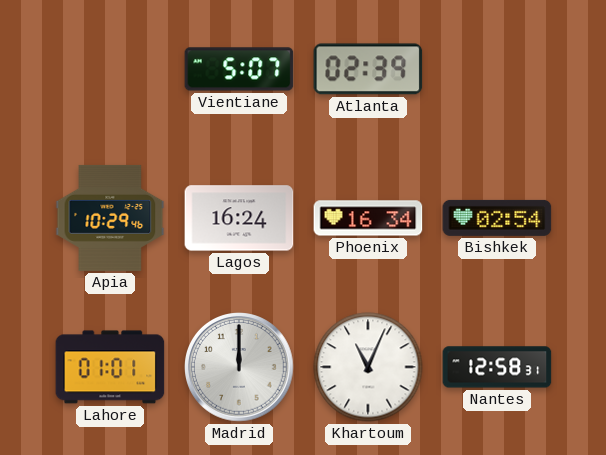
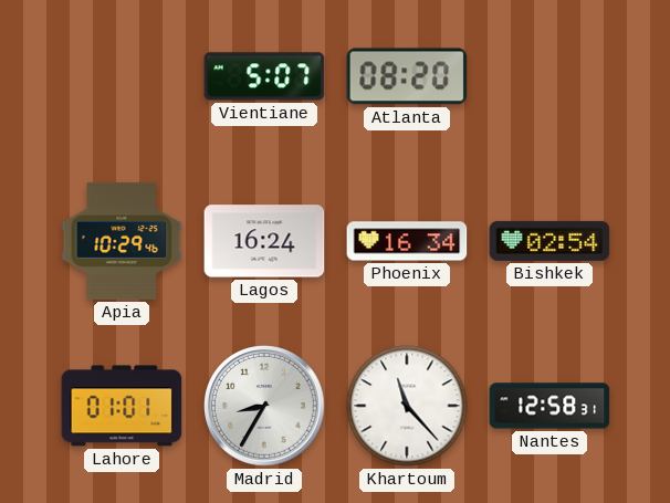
Atlanta: 02:39 -> 08:20 (407, 76)
Madrid: 12:00 -> 8:35 (265, 407)
Khartoum: 11:04 -> 11:23 (407, 406)
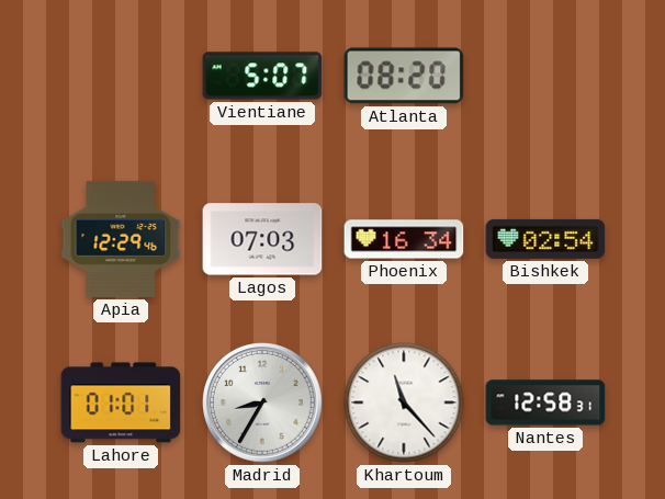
Apia: 10:29 -> 12:29 (121, 239)
Lagos: 16:24 -> 07:03 (262, 239)
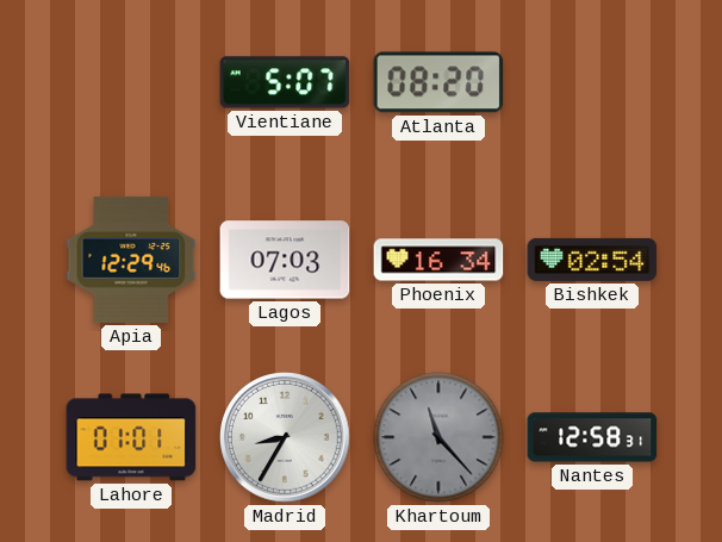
Khartoum dial: white -> grey (438, 437)
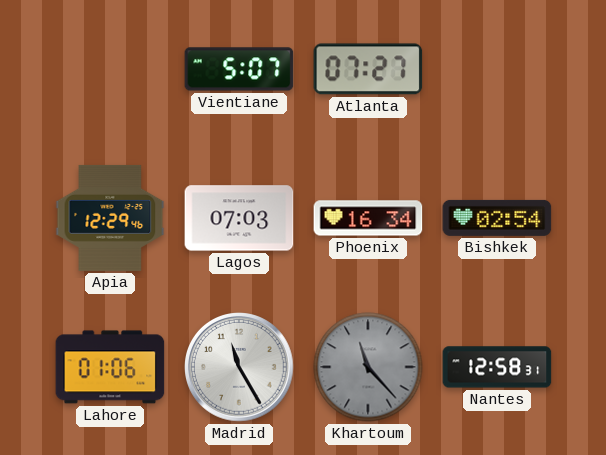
Atlanta: 08:20 -> 07:27 (368, 69)
Lahore: 01:01 -> 01:06 (110, 367)
Madrid: 8:35 -> 11:25 (240, 368)
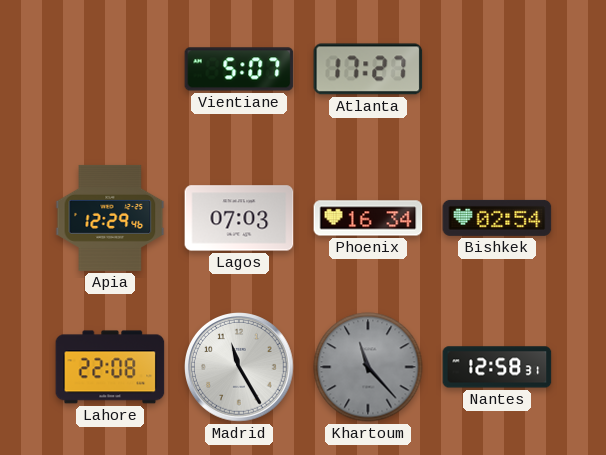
Atlanta: 07:27 -> 17:27 (368, 69)
Lahore: 01:06 -> 22:08 (110, 367)
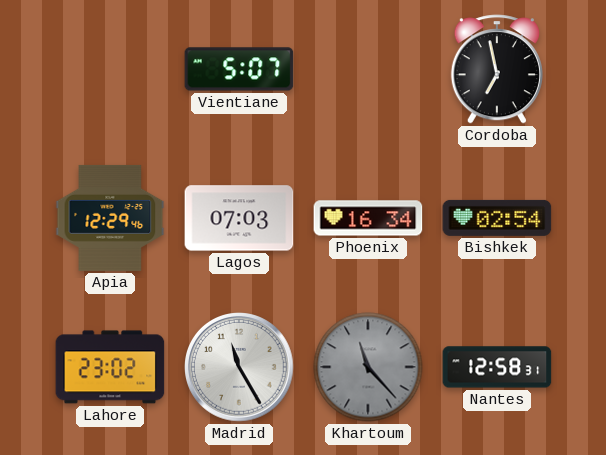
Atlanta: 17:27 -> none (368, 69)
Cordoba: none -> 6:58 (497, 69)
Lahore: 22:08 -> 23:02 (110, 367)
